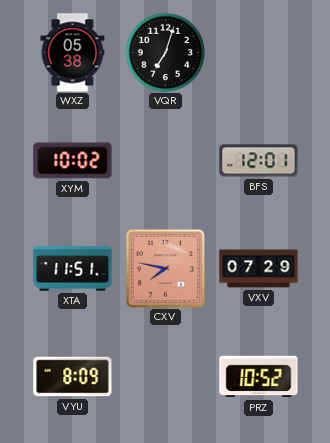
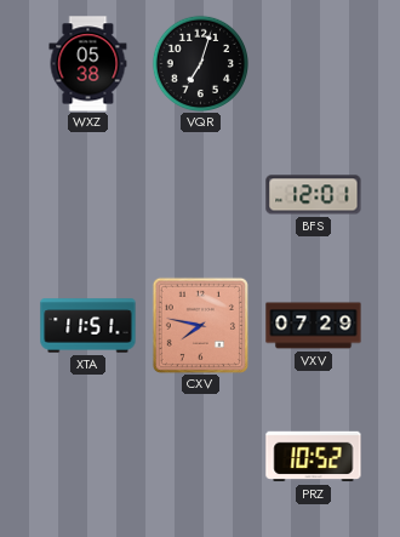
XYM: 10:02 -> none (73, 161)
VYU: 8:09 -> none (73, 377)
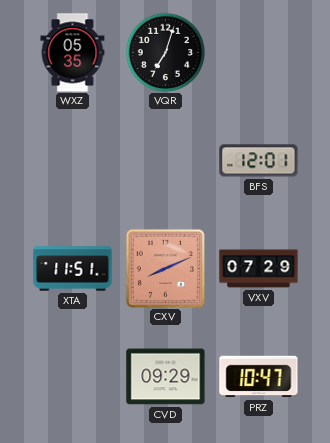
WXZ: 05:38 -> 05:35 (73, 53)
CXV: 7:47 -> 8:11 (165, 268)
CVD: none -> 09:29 (166, 377)
PRZ: 10:52 -> 10:47 (259, 377)
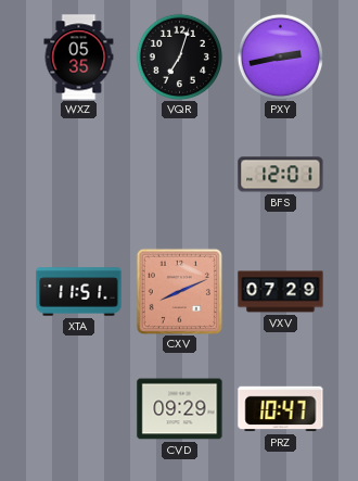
PXY: none -> 2:43 (280, 56)
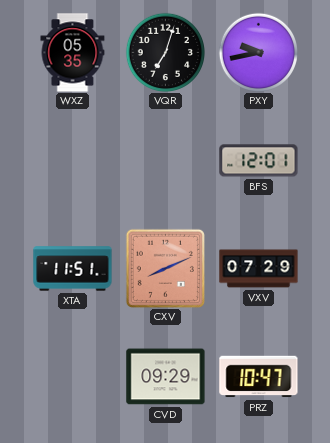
PXY: 2:43 -> 9:43 (258, 52)
